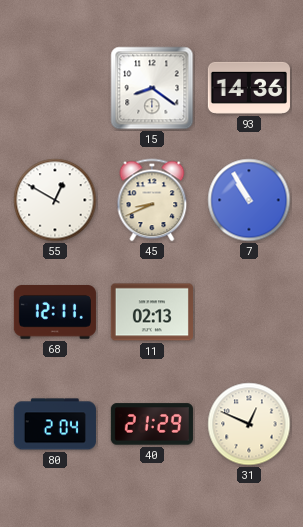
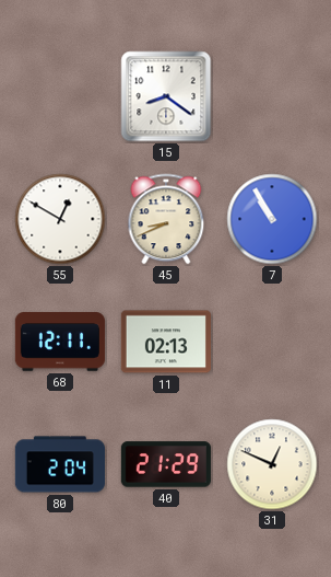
93: 14:36 -> none (249, 88)
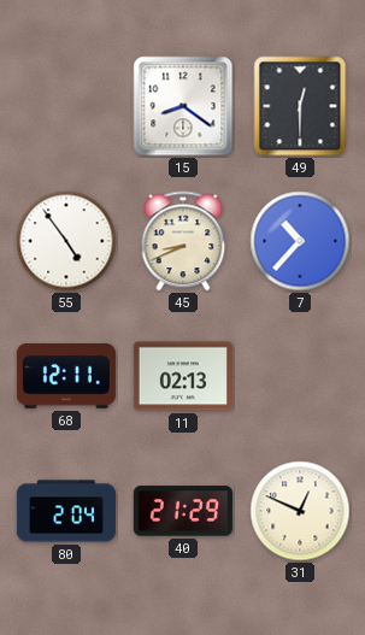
49: none -> 12:30 (300, 106)
55: 12:50 -> 4:54 (66, 241)
7: 10:55 -> 10:37 (300, 241)
